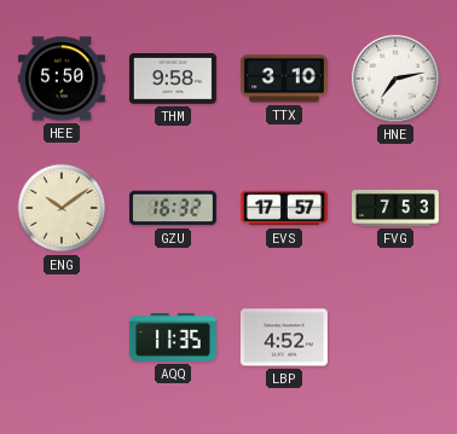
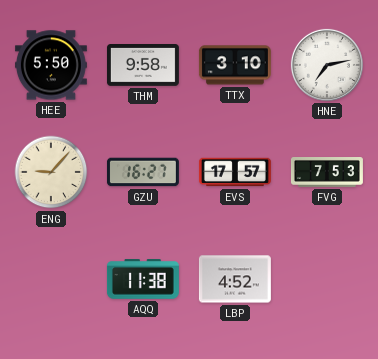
ENG: 10:09 -> 9:07 (51, 172)
GZU: 16:32 -> 16:27 (143, 172)
AQQ: 11:35 -> 11:38 (143, 279)
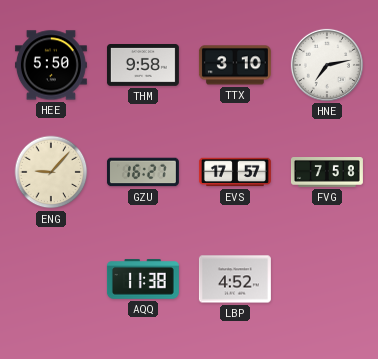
FVG: 7:53 -> 7:58 (327, 173)
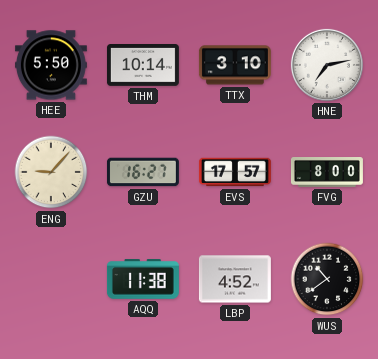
THM: 9:58 -> 10:14 (143, 66)
FVG: 7:58 -> 8:00 (327, 173)
WUS: none -> 10:39 (327, 279)
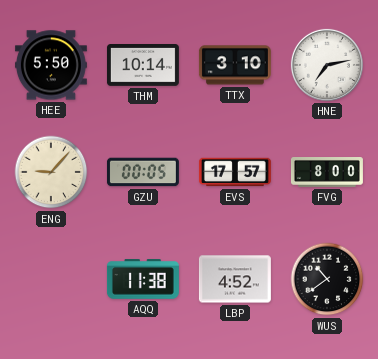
GZU: 16:27 -> 00:05 (143, 172)
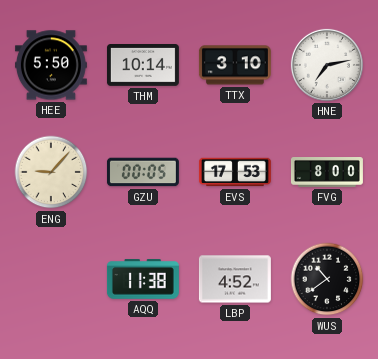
EVS: 17:57 -> 17:53 (235, 172)
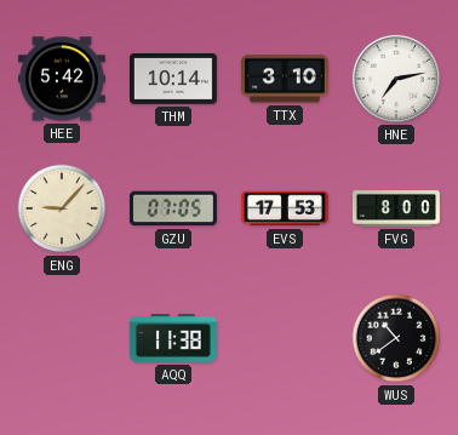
HEE: 5:50 -> 5:42 (62, 79)
GZU: 00:05 -> 07:05 (173, 208)
LBP: 4:52 -> none (235, 279)
